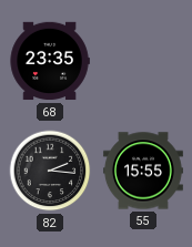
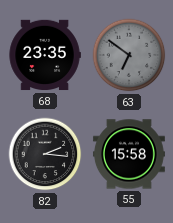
63: none -> 6:51 (129, 55)
55: 15:55 -> 15:58 (129, 154)
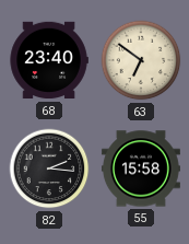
68: 23:35 -> 23:40 (49, 60)
63 dial: grey -> cream (141, 60)
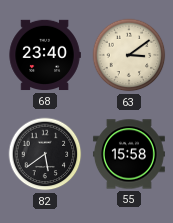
63: 6:51 -> 3:09 (129, 55)
82: 2:16 -> 5:39 (45, 154)
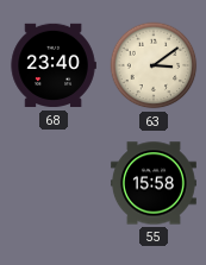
82: 5:39 -> none (45, 154)
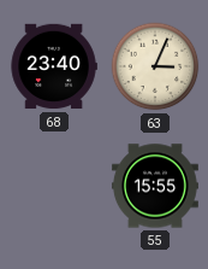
63: 3:09 -> 3:04 (155, 66)
55: 15:58 -> 15:55 (155, 186)
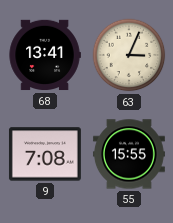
68: 23:40 -> 13:41 (45, 55)
9: none -> 7:08 (45, 154)
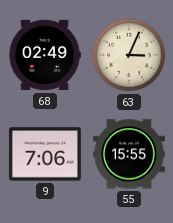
68: 13:41 -> 02:49 (45, 55)
9: 7:08 -> 7:06 (45, 154)
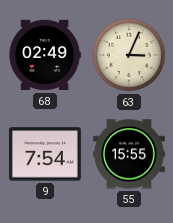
9: 7:06 -> 7:54 (45, 154)
